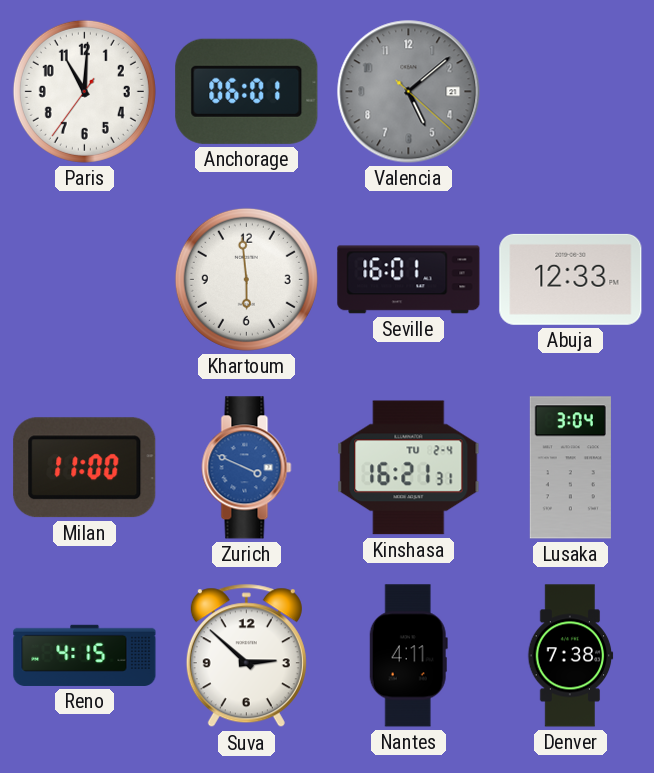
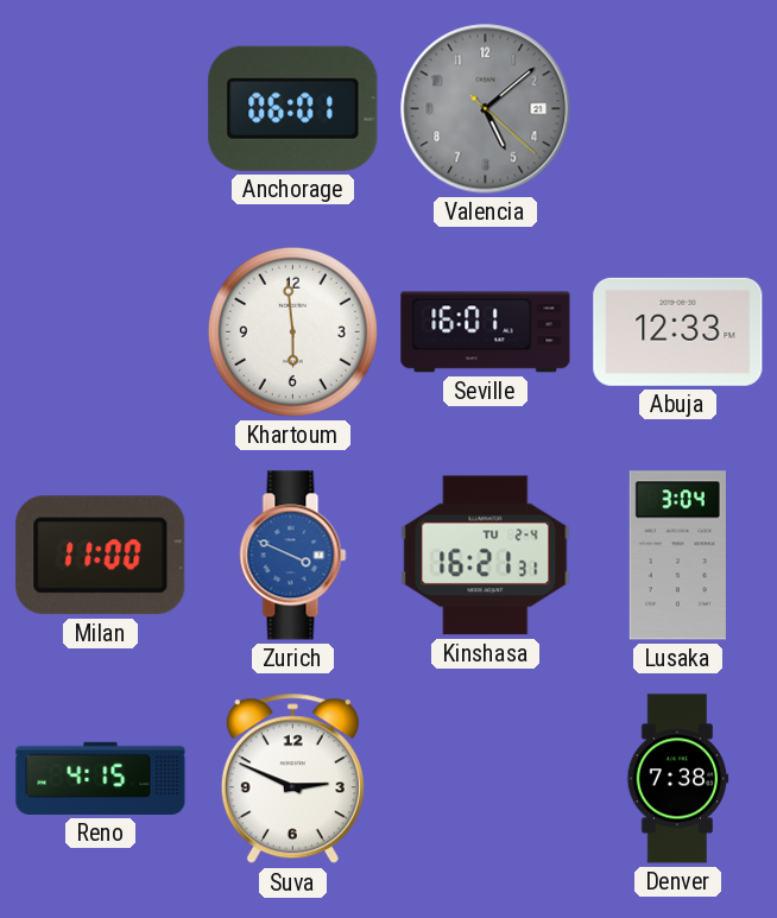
Paris: 11:00 -> none (84, 91)
Suva: 2:52 -> 2:49 (292, 779)
Nantes: 4:11 -> none (408, 656)
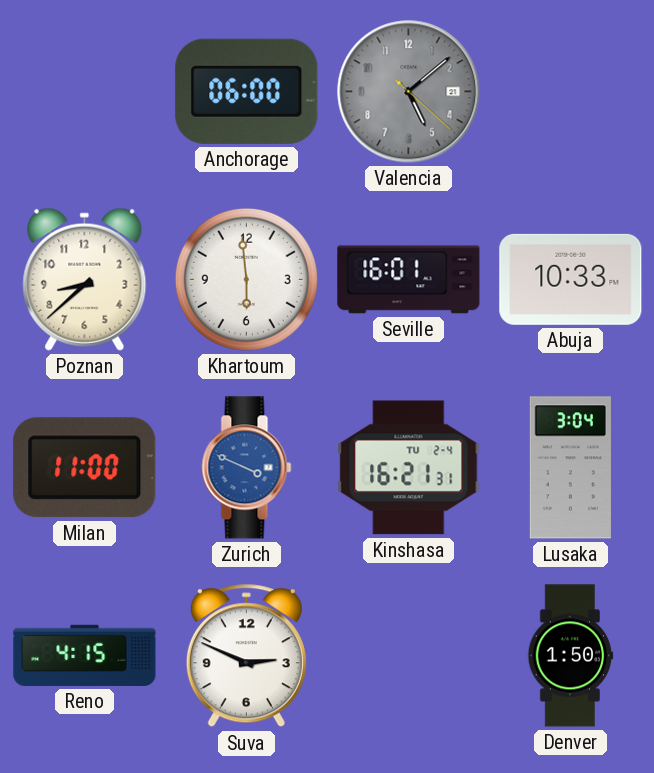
Anchorage: 06:01 -> 06:00 (247, 91)
Poznan: none -> 8:38 (85, 279)
Abuja: 12:33 -> 10:33 (571, 279)
Denver: 7:38 -> 1:50 (571, 656)
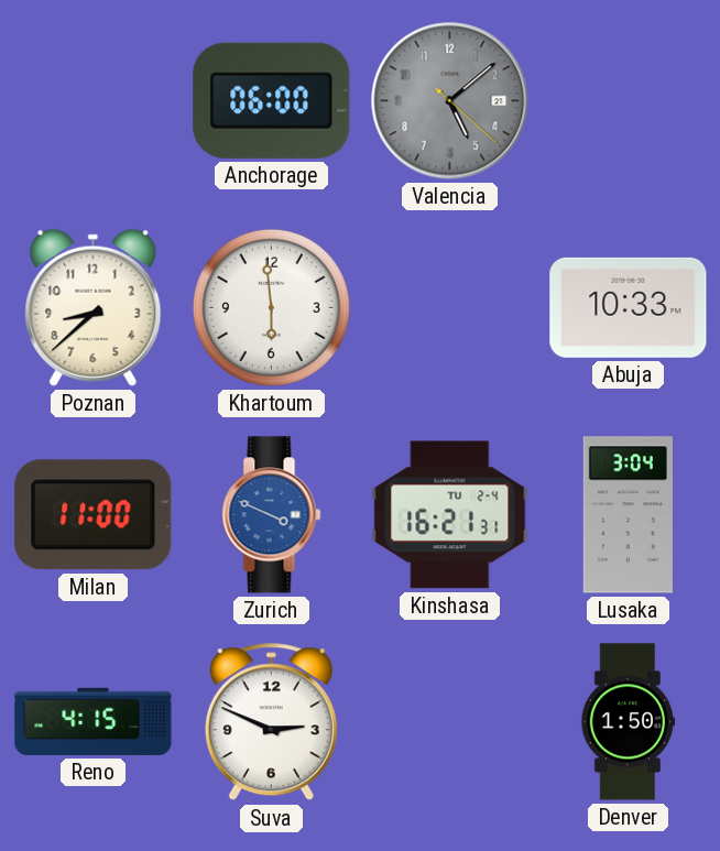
Seville: 16:01 -> none (409, 280)
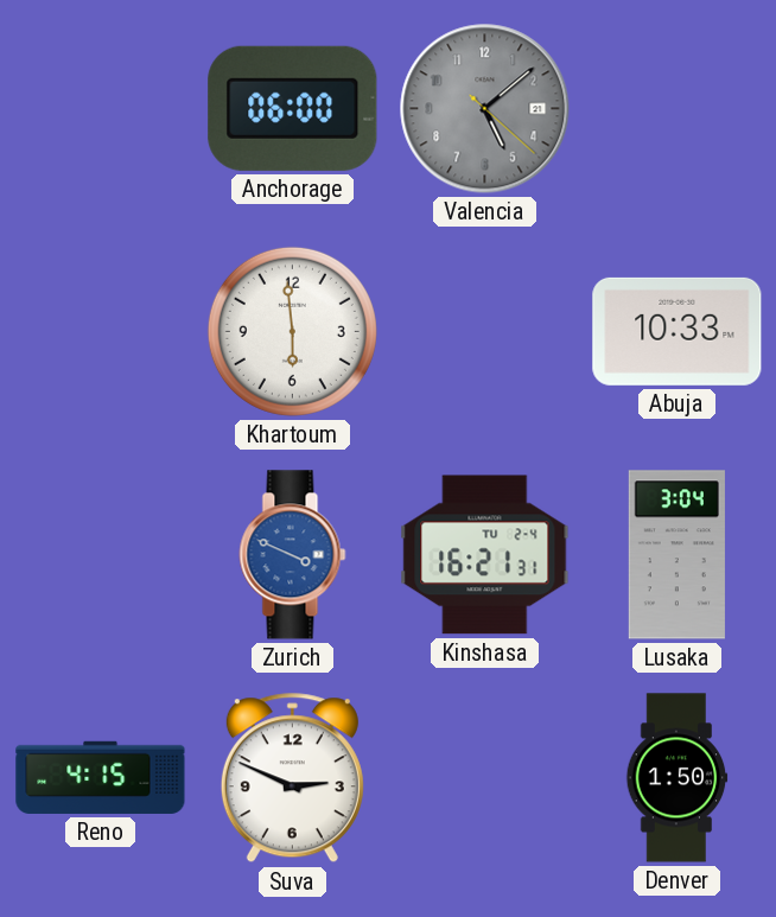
Poznan: 8:38 -> none (94, 307)
Milan: 11:00 -> none (94, 515)
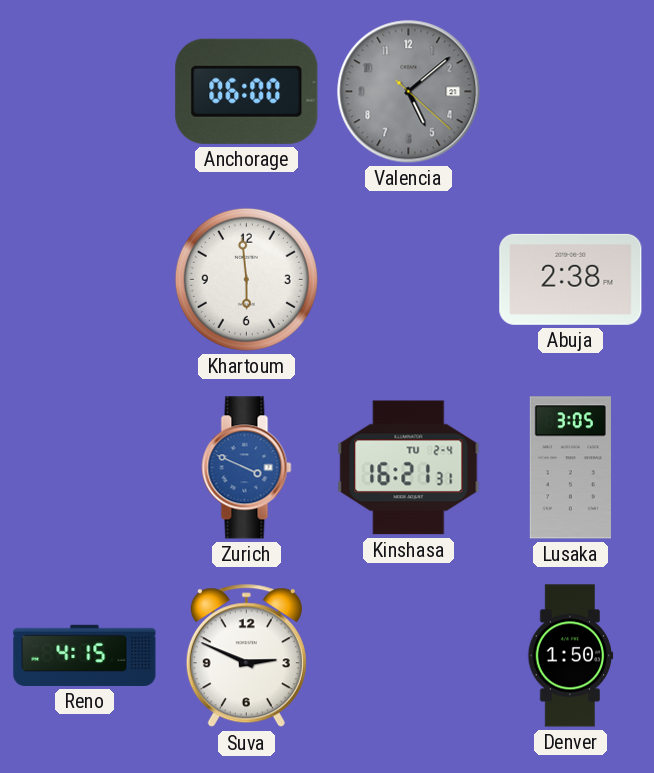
Abuja: 10:33 -> 2:38 (571, 279)
Lusaka: 3:04 -> 3:05 (570, 468)
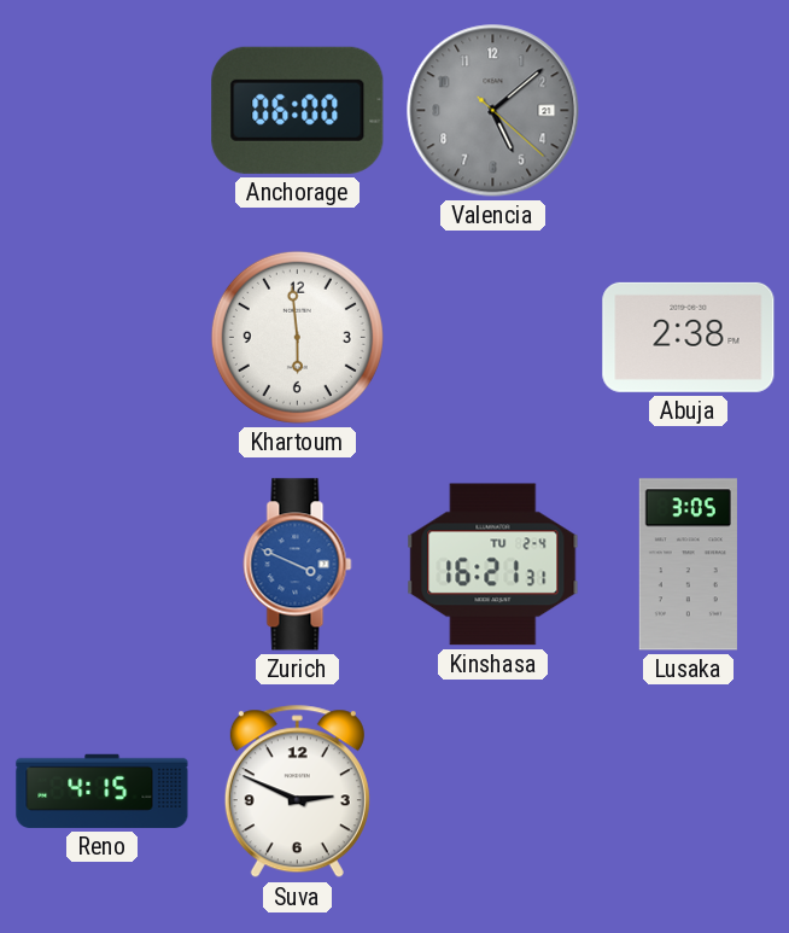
Denver: 1:50 -> none (571, 656)
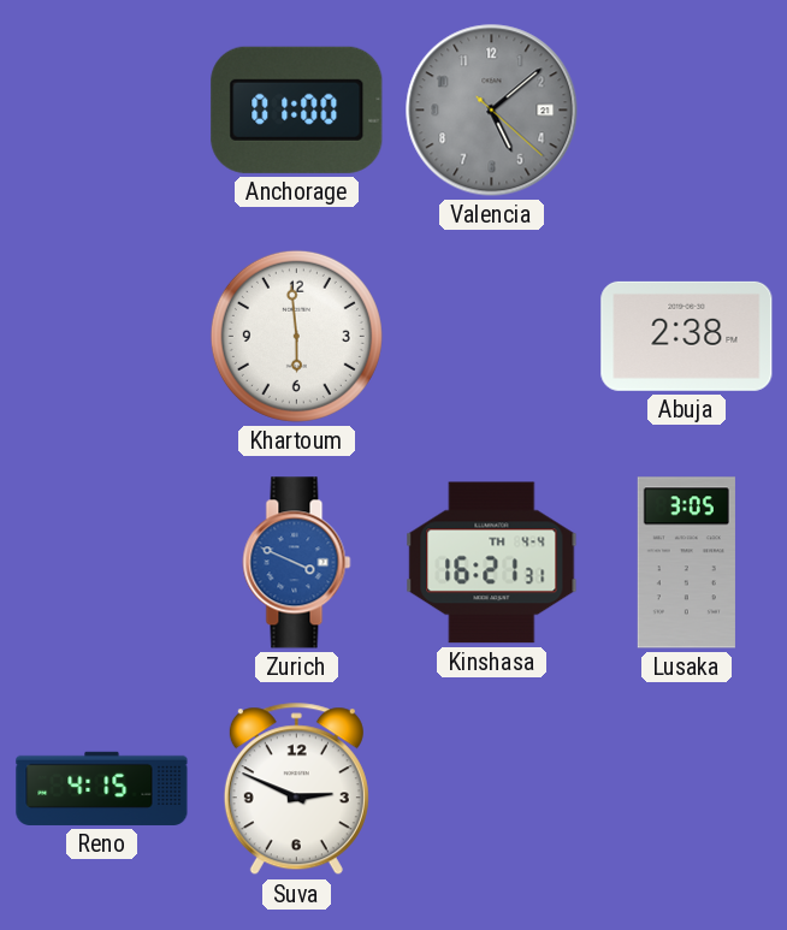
Anchorage: 06:00 -> 01:00 (297, 109)
Kinshasa date: TU 2-4 -> TH 4-4 (492, 563)
